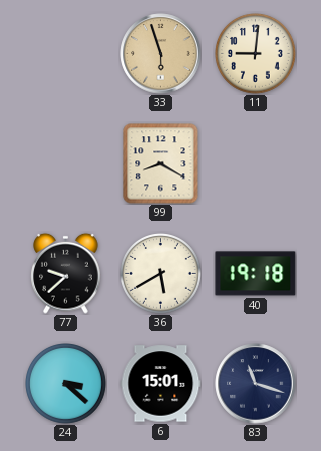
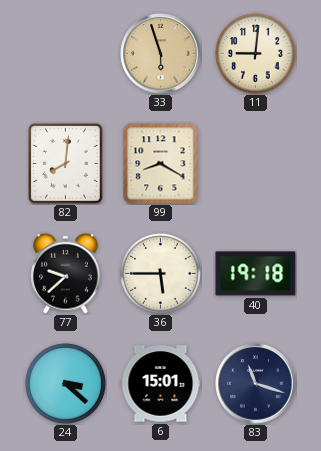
82: none -> 8:01 (66, 164)
36: 5:40 -> 5:45 (161, 274)
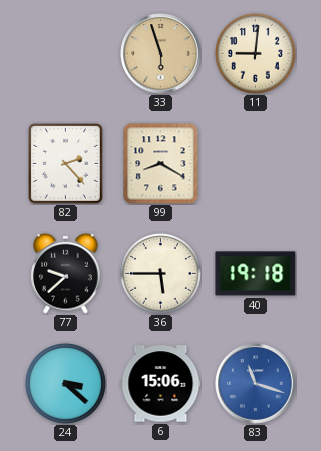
82: 8:01 -> 2:23 (66, 164)
6: 15:01 -> 15:06 (161, 384)
83 dial: navy -> blue (256, 384)
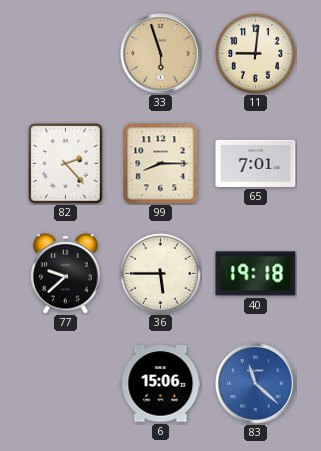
99: 8:20 -> 8:15 (161, 164)
65: none -> 7:01 (256, 163)
24: 3:22 -> none (66, 384)
83: 11:18 -> 11:22 (256, 384)
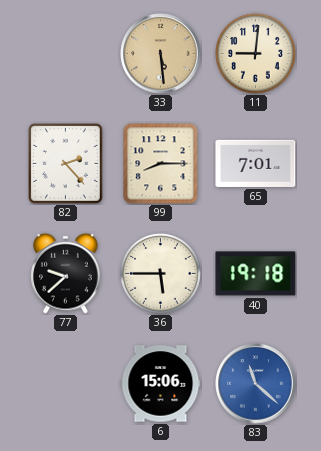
33: 5:57 -> 5:29 (161, 54)
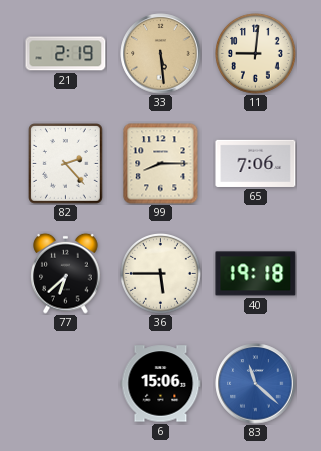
21: none -> 2:19 (66, 54)
65: 7:01 -> 7:06 (256, 163)
77: 9:38 -> 6:38 (66, 273)
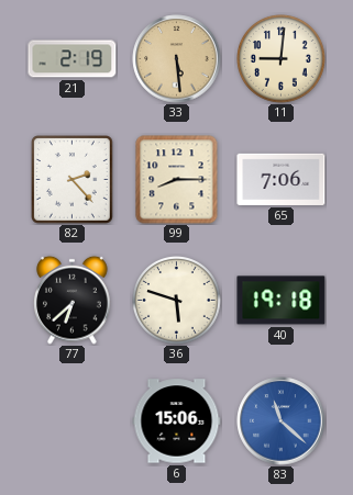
36: 5:45 -> 5:48 (177, 301)
